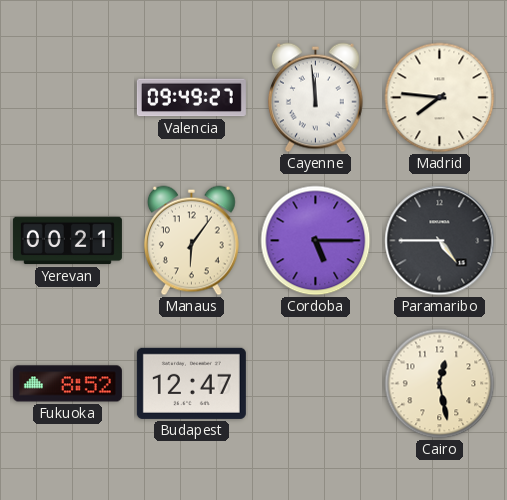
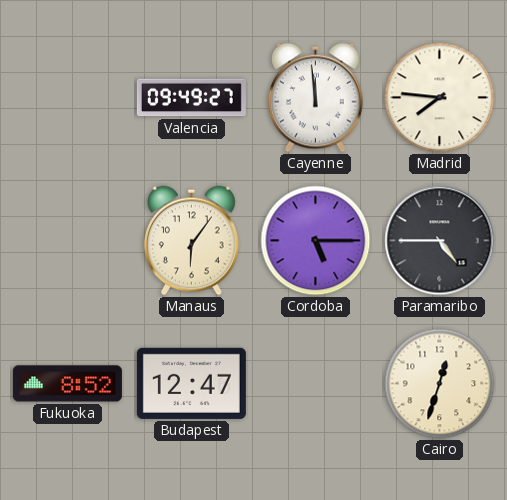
Yerevan: 00:21 -> none (67, 241)
Cairo: 12:28 -> 12:33 (440, 384)
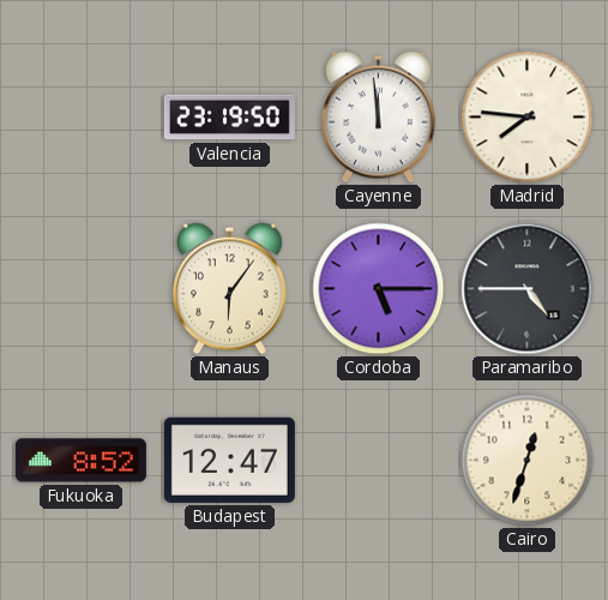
Valencia: 09:49 -> 23:19 (229, 118)
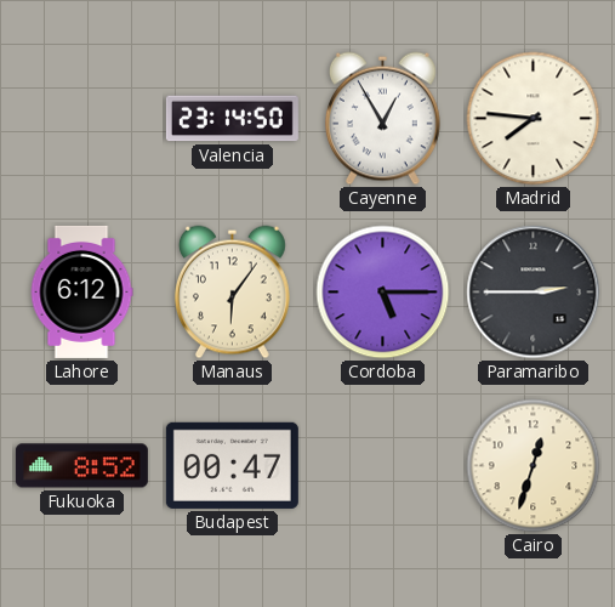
Valencia: 23:19 -> 23:14 (232, 119)
Cayenne: 11:59 -> 12:55 (382, 119)
Lahore: none -> 6:12 (81, 291)
Paramaribo: 4:45 -> 2:45 (534, 293)
Budapest: 12:47 -> 00:47 (232, 465)
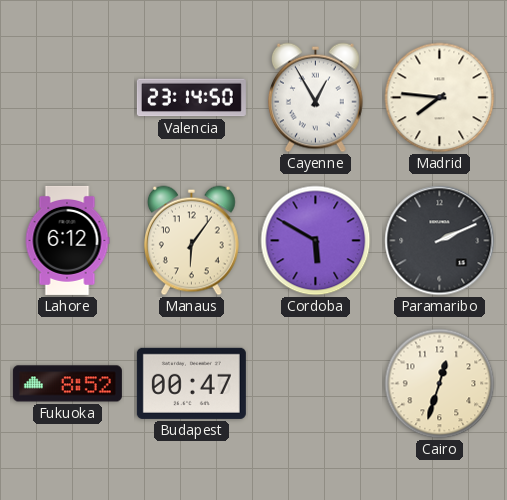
Cordoba: 5:15 -> 5:50 (316, 241)
Paramaribo: 2:45 -> 2:11 (440, 241)
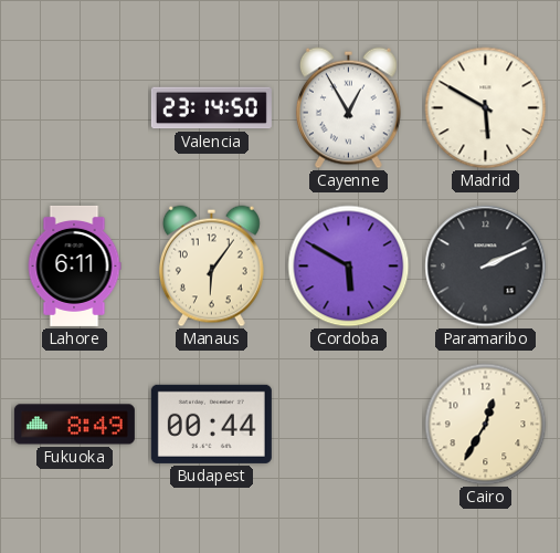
Madrid: 7:46 -> 5:50 (486, 108)
Lahore: 6:12 -> 6:11 (74, 265)
Fukuoka: 8:52 -> 8:49 (74, 425)
Budapest: 00:47 -> 00:44 (211, 424)
Cairo: 12:33 -> 12:35 (486, 425)
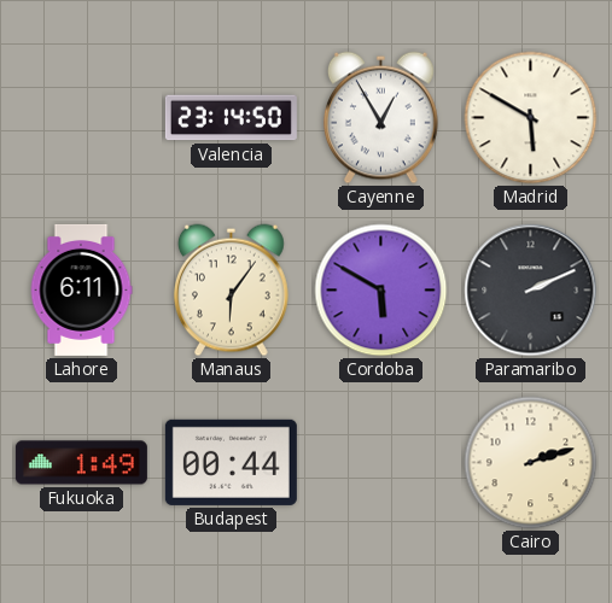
Fukuoka: 8:49 -> 1:49 (81, 463)
Cairo: 12:35 -> 2:12 (531, 463)
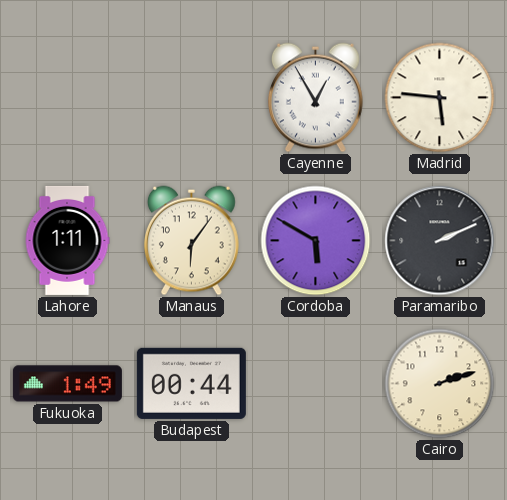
Valencia: 23:14 -> none (231, 118)
Madrid: 5:50 -> 5:46 (440, 98)
Lahore: 6:11 -> 1:11 (67, 240)
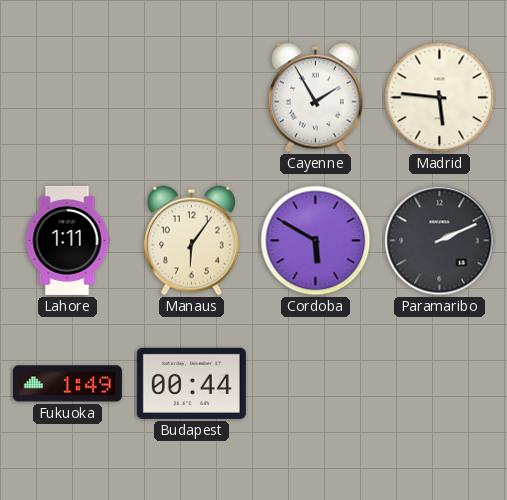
Cayenne: 12:55 -> 1:55 (315, 98)
Cairo: 2:12 -> none (440, 384)
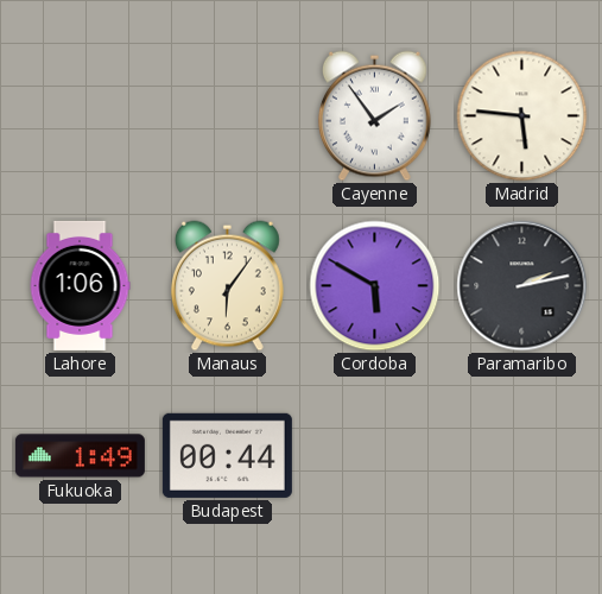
Cayenne: 1:55 -> 1:54 (374, 116)
Lahore: 1:11 -> 1:06 (80, 285)
Paramaribo: 2:11 -> 2:13 (522, 286)
